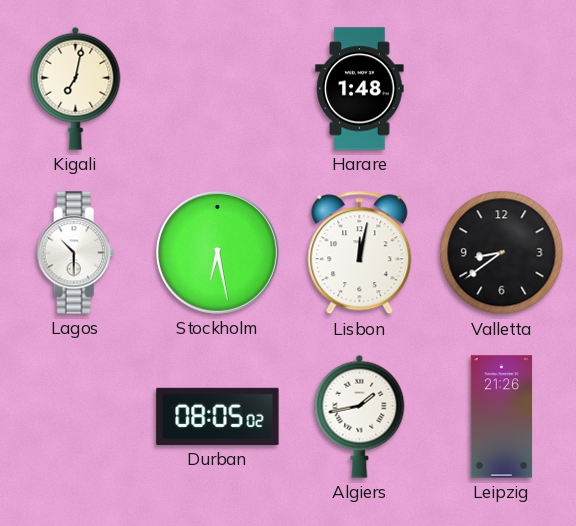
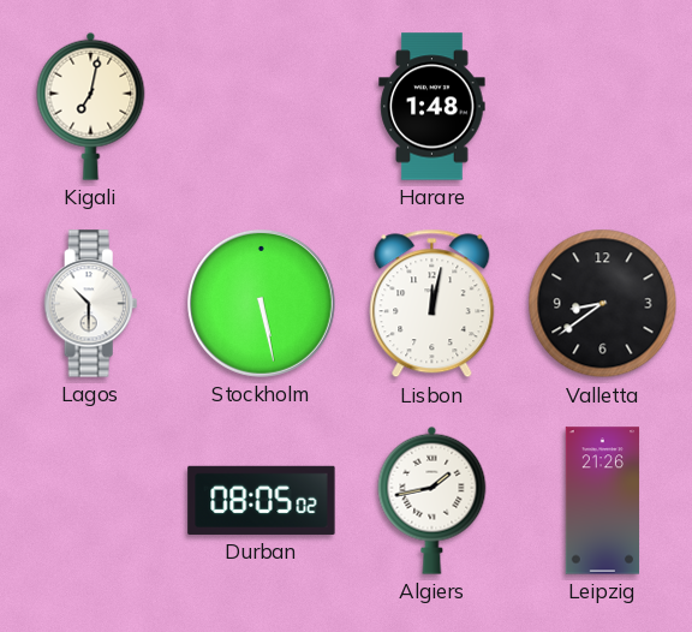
Stockholm: 6:28 -> 5:28 (261, 303)
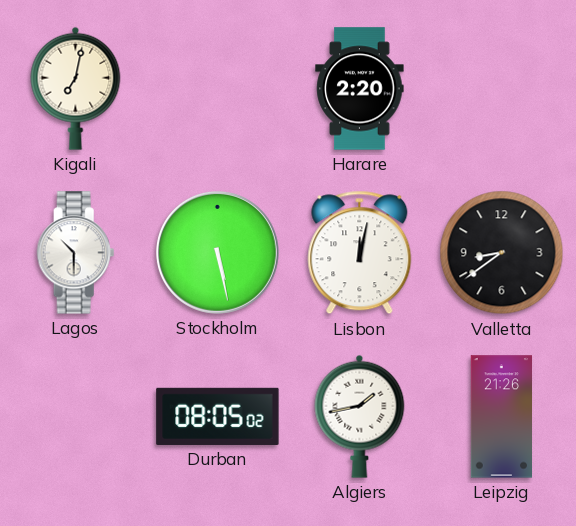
Harare: 1:48 -> 2:20 (360, 89)
